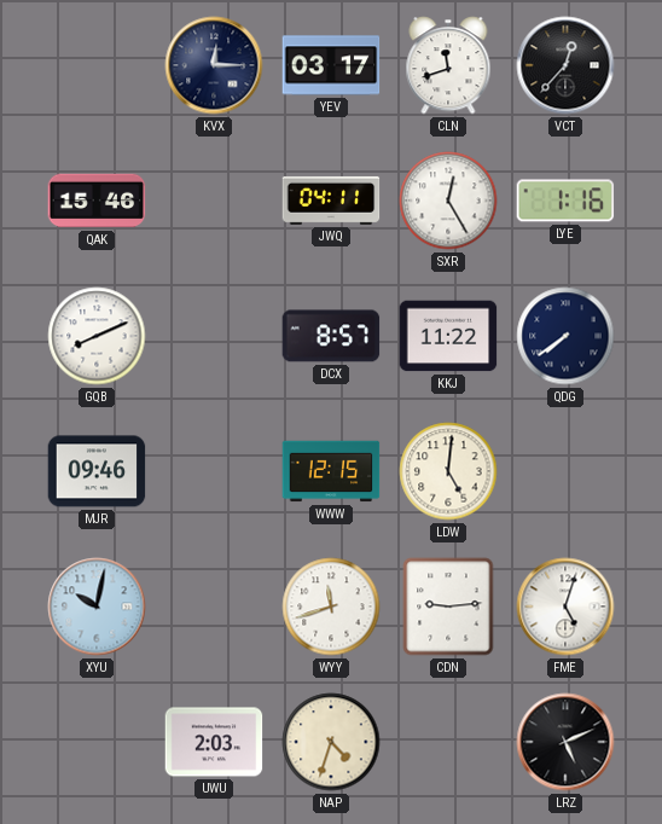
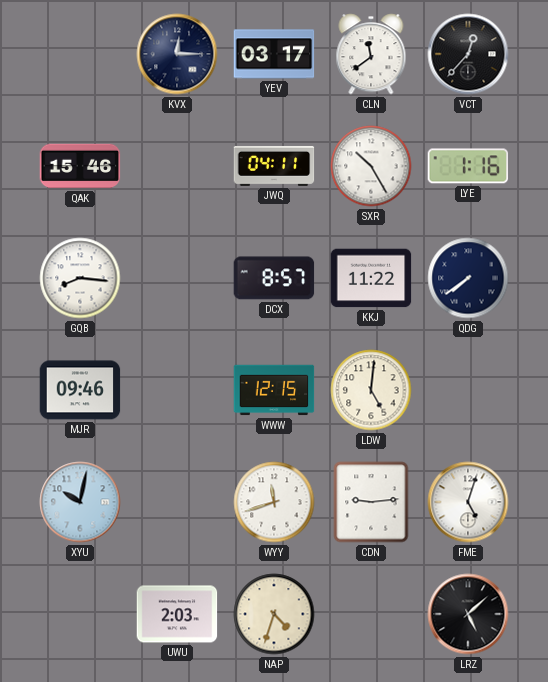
CLN: 11:42 -> 11:39 (371, 54)
SXR: 12:25 -> 10:25 (371, 166)
GQB: 8:11 -> 8:16 (80, 278)
LRZ: 5:11 -> 5:08 (468, 614)
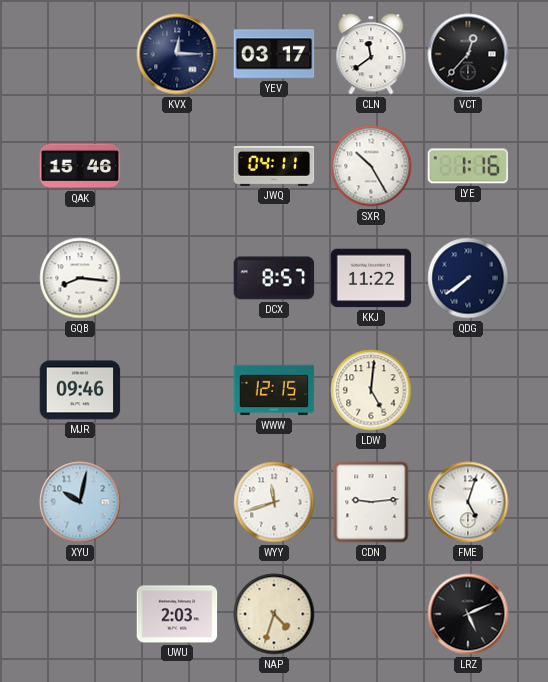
LRZ: 5:08 -> 5:11 (468, 614)
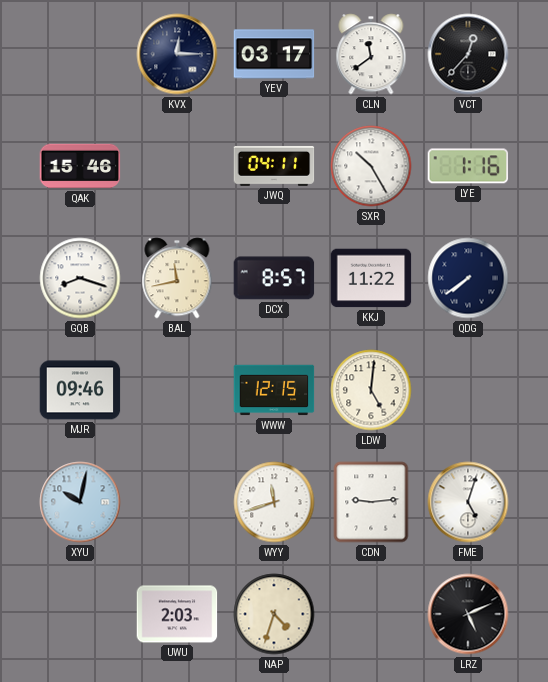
GQB: 8:16 -> 8:18 (80, 278)
BAL: none -> 11:43 (177, 278)
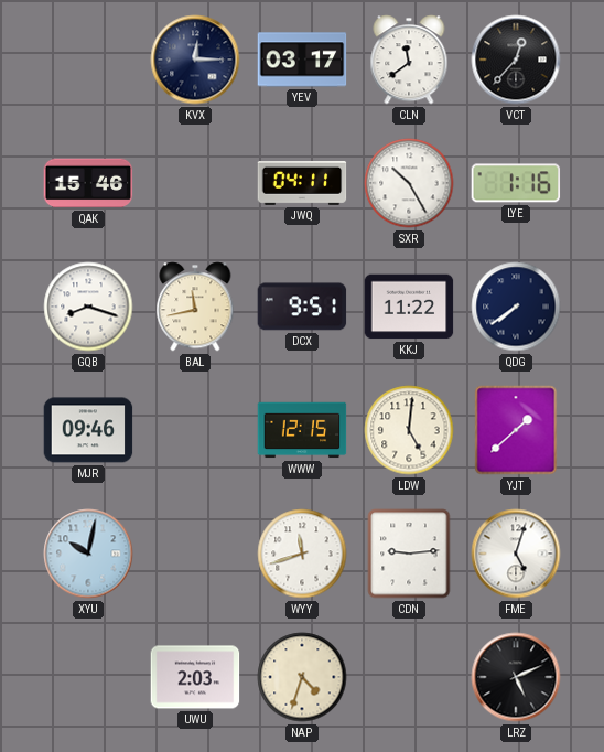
DCX: 8:57 -> 9:51 (302, 307)
YJT: none -> 1:38 (516, 430)
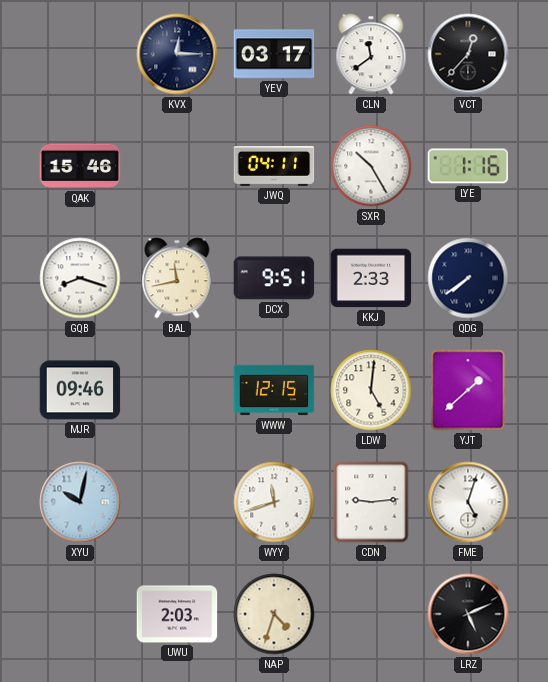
KKJ: 11:22 -> 2:33 (371, 278)
